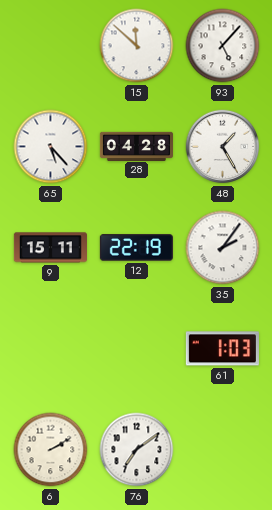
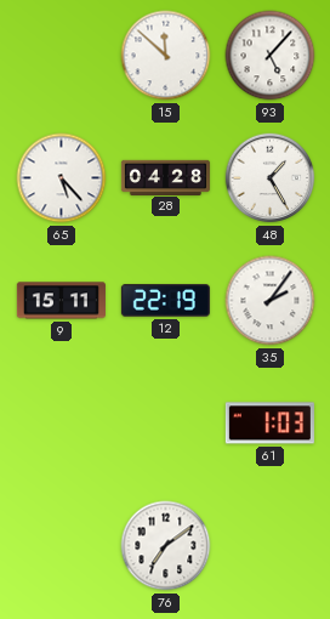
6: 2:10 -> none (51, 450)
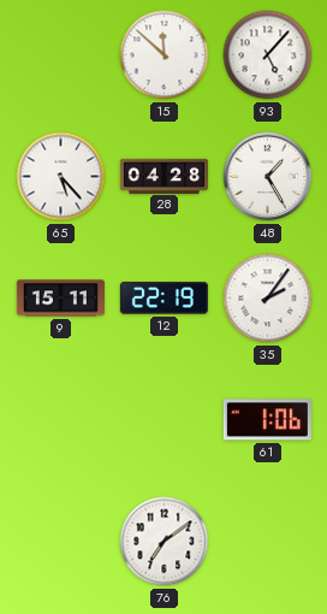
61: 1:03 -> 1:06 (267, 420)
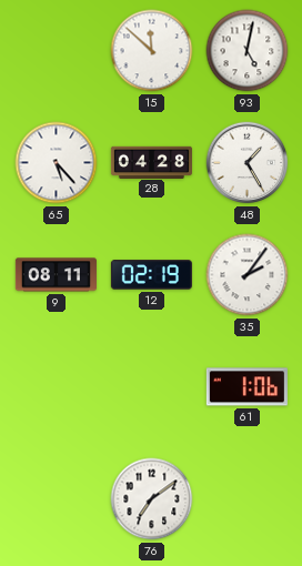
93: 5:07 -> 5:02 (248, 51)
9: 15:11 -> 08:11 (56, 275)
12: 22:19 -> 02:19 (151, 275)
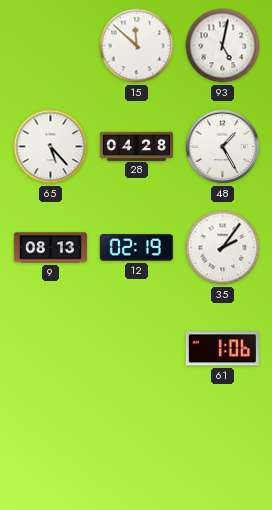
9: 08:11 -> 08:13 (50, 248)
76: 7:09 -> none (152, 499)
